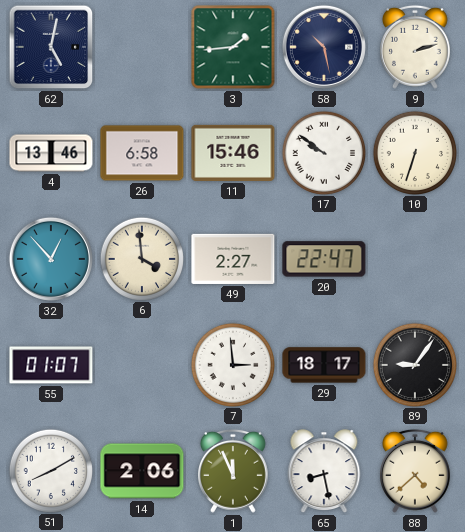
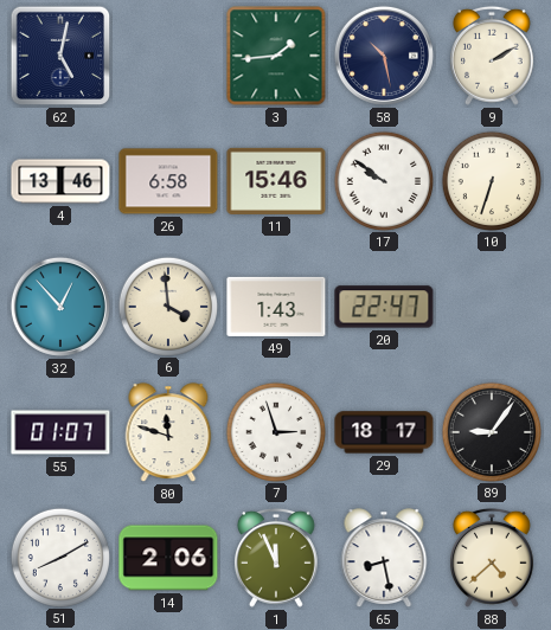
9: 2:12 -> 2:10 (493, 56)
49: 2:27 -> 1:43 (276, 307)
80: none -> 11:48 (168, 432)
7: 2:59 -> 2:57 (275, 431)
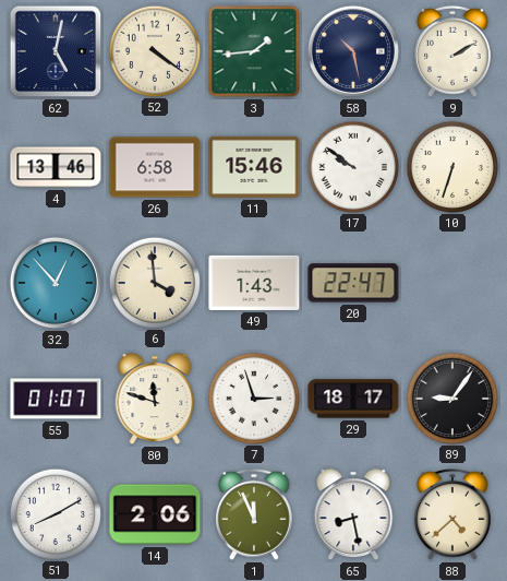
52: none -> 4:21 (154, 50)
